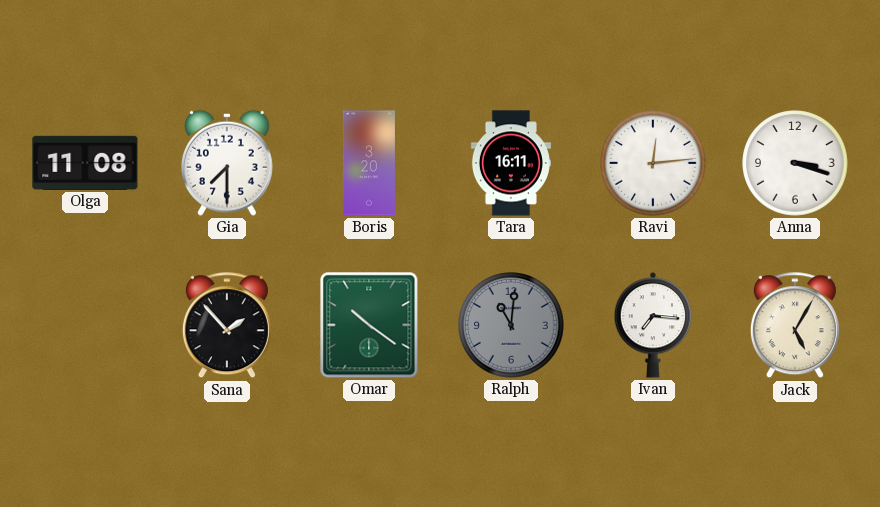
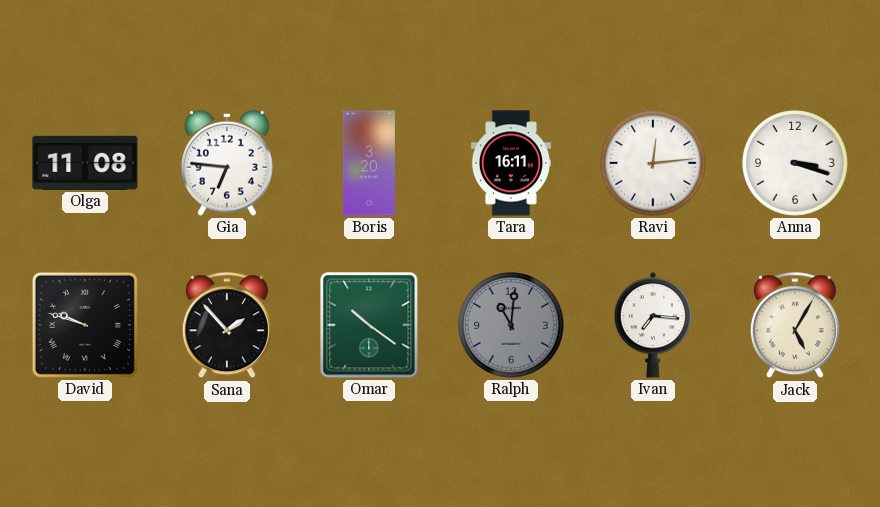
Gia: 7:30 -> 6:46 (227, 163)
David: none -> 9:48 (85, 325)
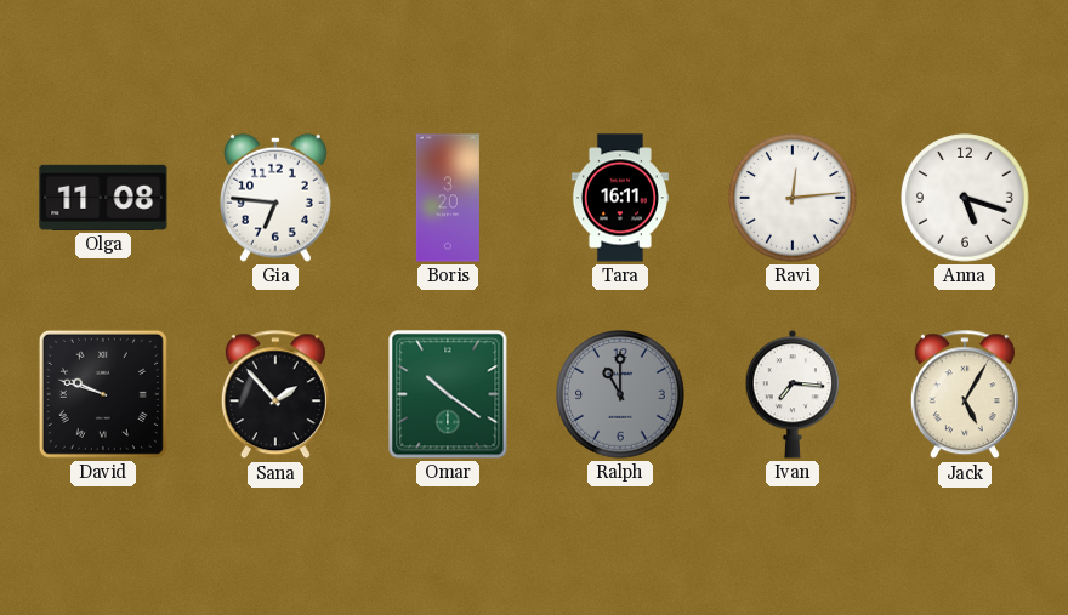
Anna: 3:18 -> 5:18 (965, 198)
Ralph: 11:01 -> 11:00 (620, 394)
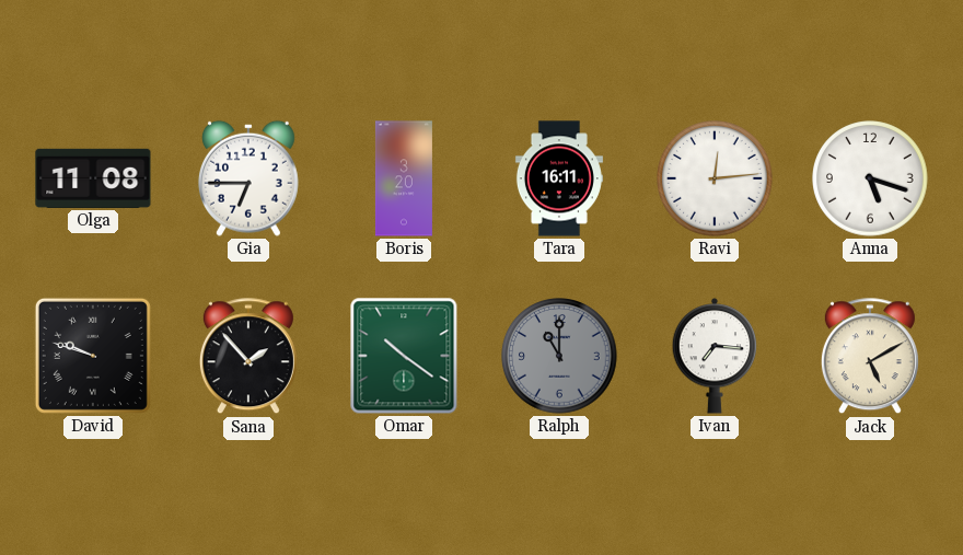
Gia: 6:46 -> 6:45 (248, 178)
Jack: 5:05 -> 5:10 (870, 357)
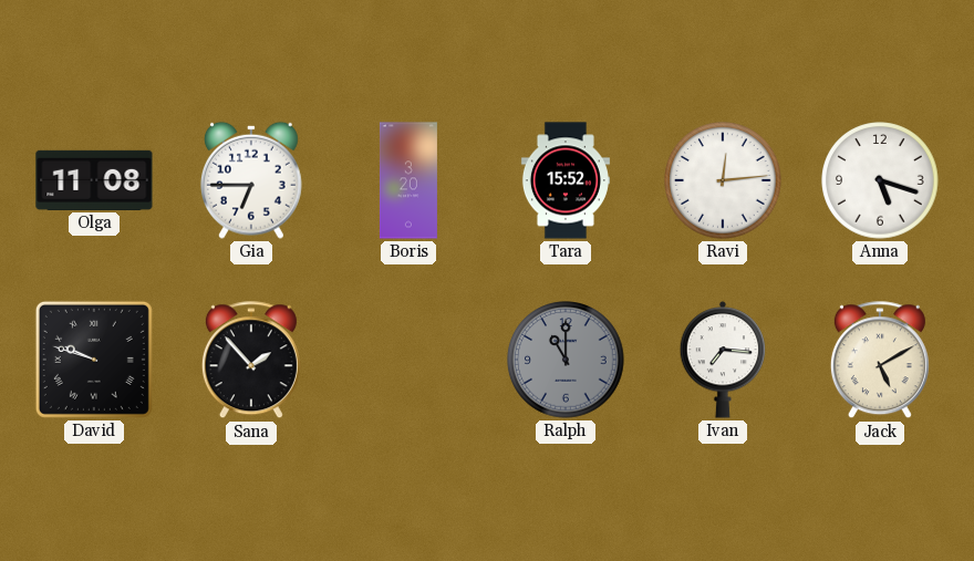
Tara: 16:11 -> 15:52 (566, 180)
Omar: 10:21 -> none (404, 356)
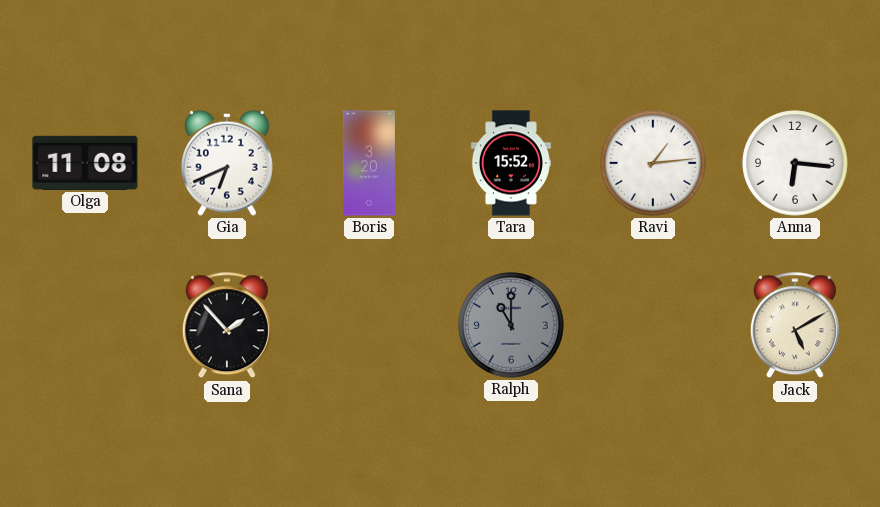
Gia: 6:45 -> 6:41 (227, 163)
Ravi: 12:14 -> 1:14 (653, 163)
Anna: 5:18 -> 6:16 (795, 163)
David: 9:48 -> none (94, 360)
Ivan: 7:16 -> none (723, 360)
